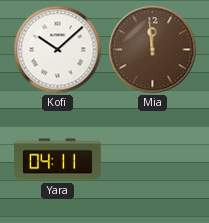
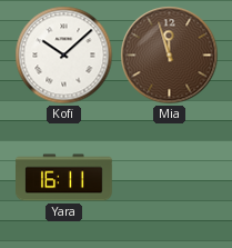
Mia: 11:59 -> 11:57 (170, 56)
Yara: 04:11 -> 16:11 (64, 178)
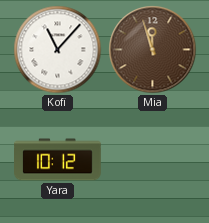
Kofi: 10:08 -> 11:07 (58, 50)
Yara: 16:11 -> 10:12 (58, 160)
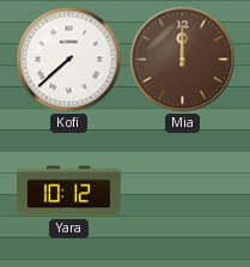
Kofi: 11:07 -> 7:38 (69, 60)
Mia: 11:57 -> 12:00 (183, 60)
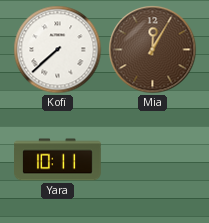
Mia: 12:00 -> 12:05 (153, 50)
Yara: 10:12 -> 10:11 (58, 160)
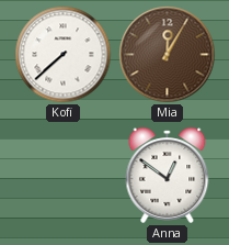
Yara: 10:11 -> none (58, 160)
Anna: none -> 12:51 (168, 175)
